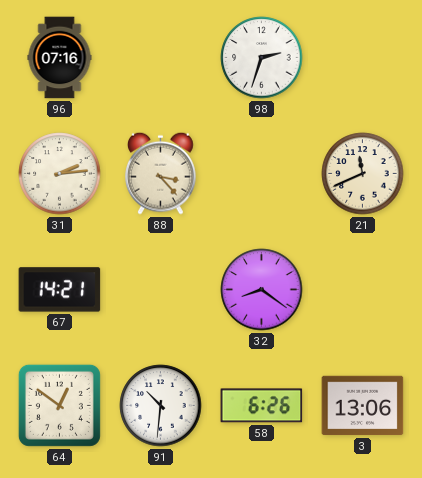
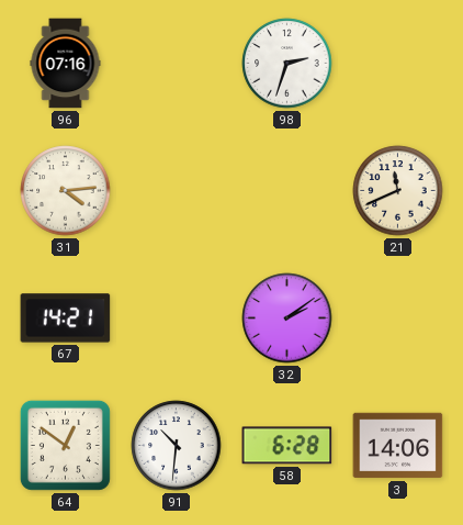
31: 2:14 -> 4:14 (66, 191)
88: 3:23 -> none (161, 173)
32: 8:21 -> 2:09 (287, 319)
58: 6:26 -> 6:28 (287, 446)
3: 13:06 -> 14:06 (398, 446)
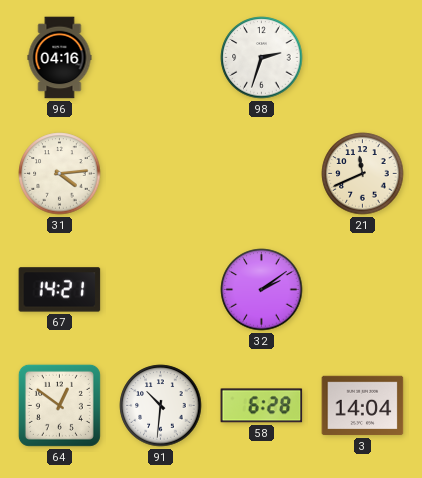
96: 07:16 -> 04:16 (60, 58)
3: 14:06 -> 14:04 (363, 406)
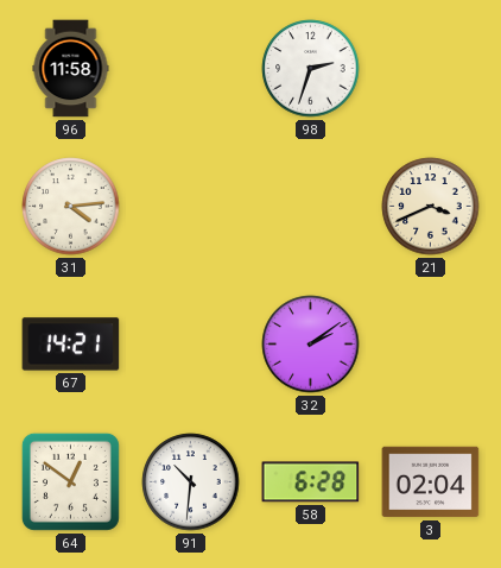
96: 04:16 -> 11:58 (71, 69)
21: 11:41 -> 3:41 (431, 207)
3: 14:04 -> 02:04 (431, 482)
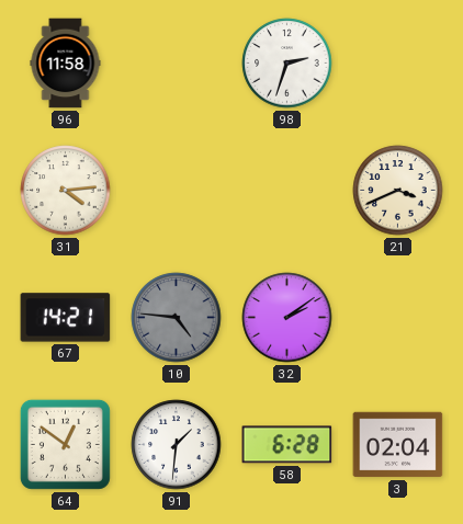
10: none -> 4:46 (177, 318)
91: 10:31 -> 1:31 (177, 445)
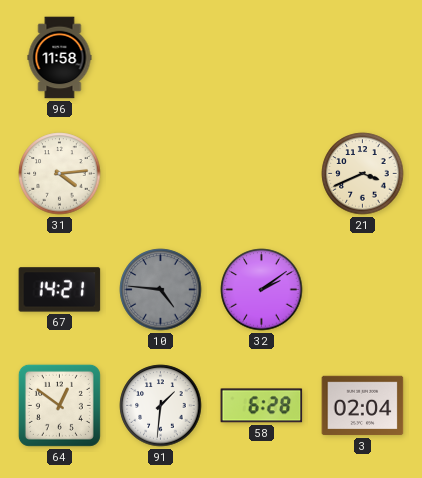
98: 2:33 -> none (287, 64)
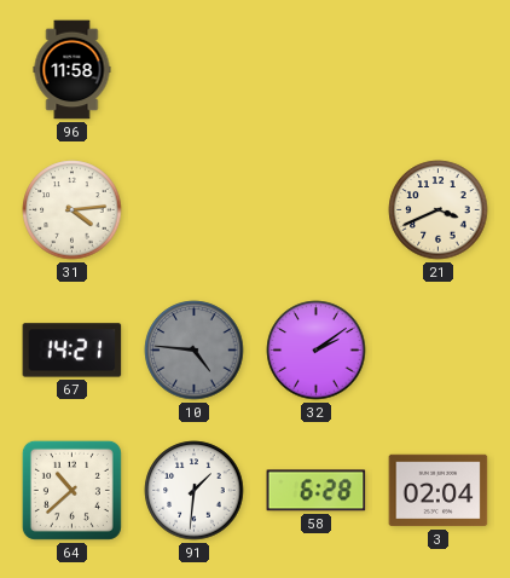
64: 12:51 -> 10:38 (71, 490)
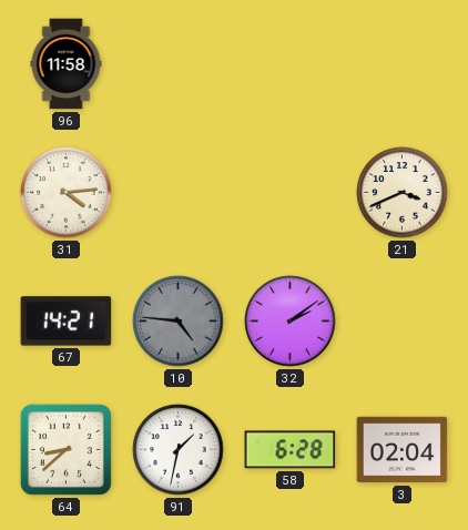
64: 10:38 -> 8:38 (65, 449)
91: 1:31 -> 1:32 (179, 450)
